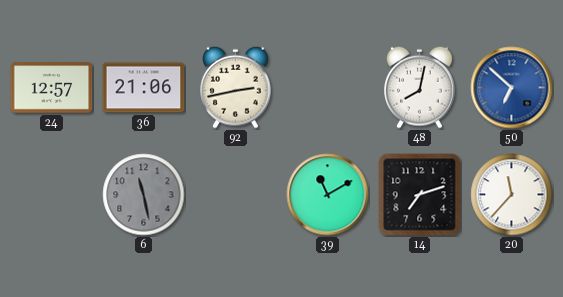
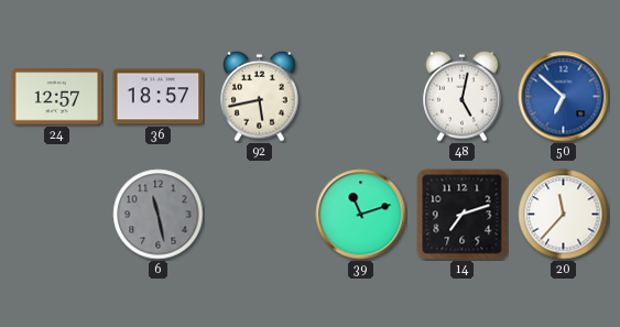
36: 21:06 -> 18:57 (159, 97)
92: 2:43 -> 5:43 (260, 96)
48: 8:02 -> 5:02 (463, 96)
39: 11:10 -> 11:12 (361, 215)
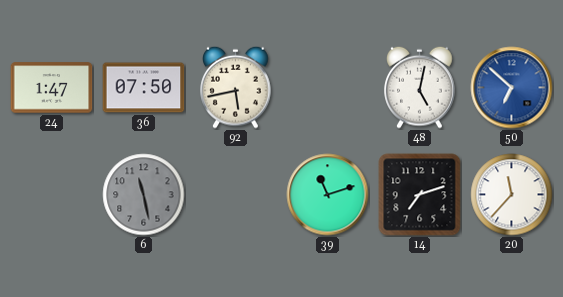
24: 12:57 -> 1:47 (52, 88)
36: 18:57 -> 07:50 (144, 88)
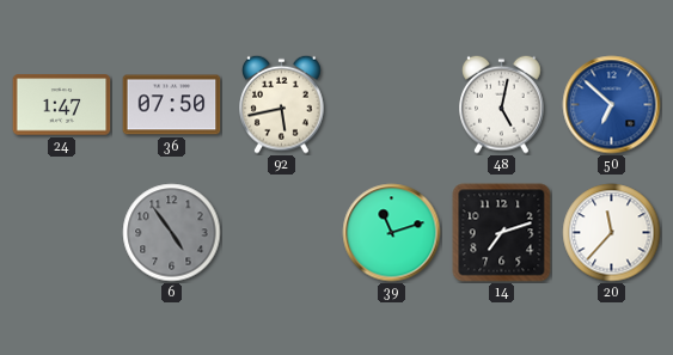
6: 11:28 -> 4:54 (172, 233)
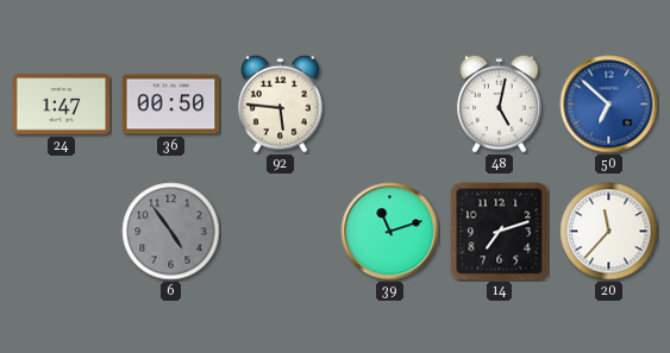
36: 07:50 -> 00:50 (171, 105)
92: 5:43 -> 5:46 (281, 103)
